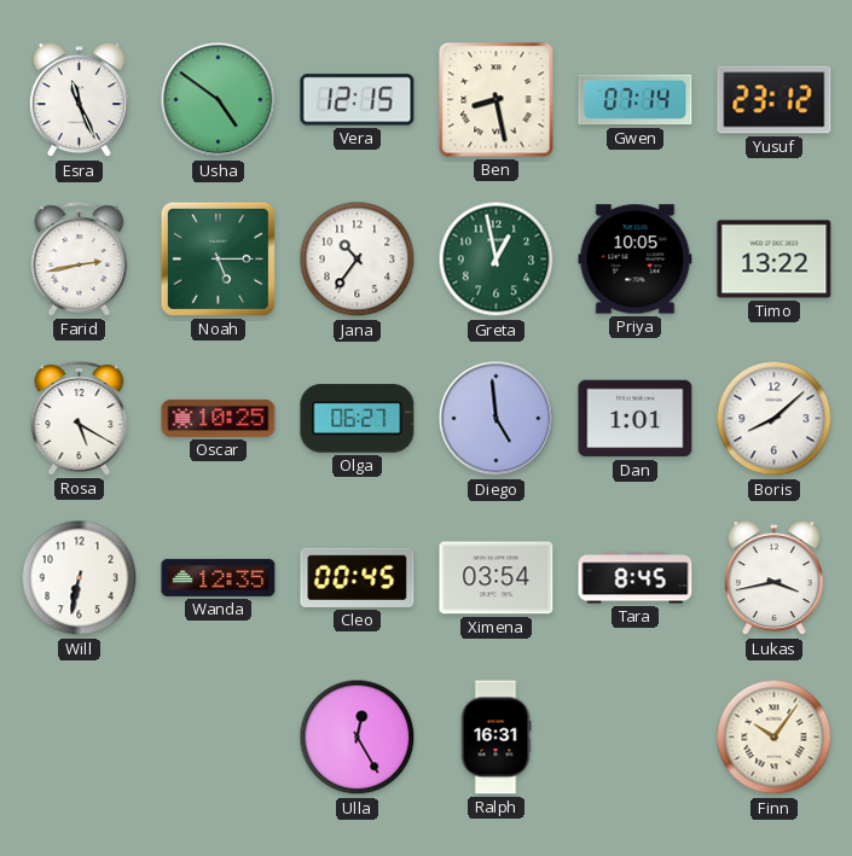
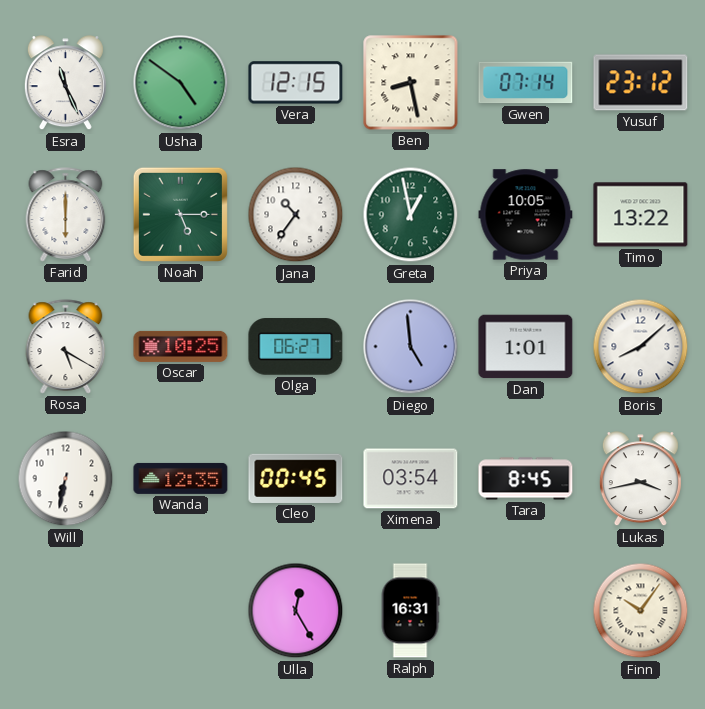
Farid: 2:43 -> 6:00 (66, 215)
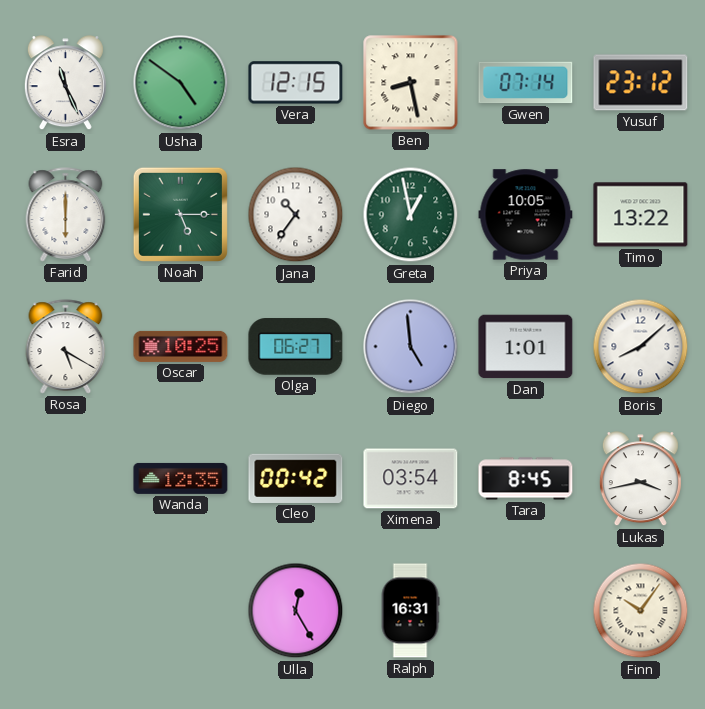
Will: 6:32 -> none (66, 479)
Cleo: 00:45 -> 00:42 (296, 478)
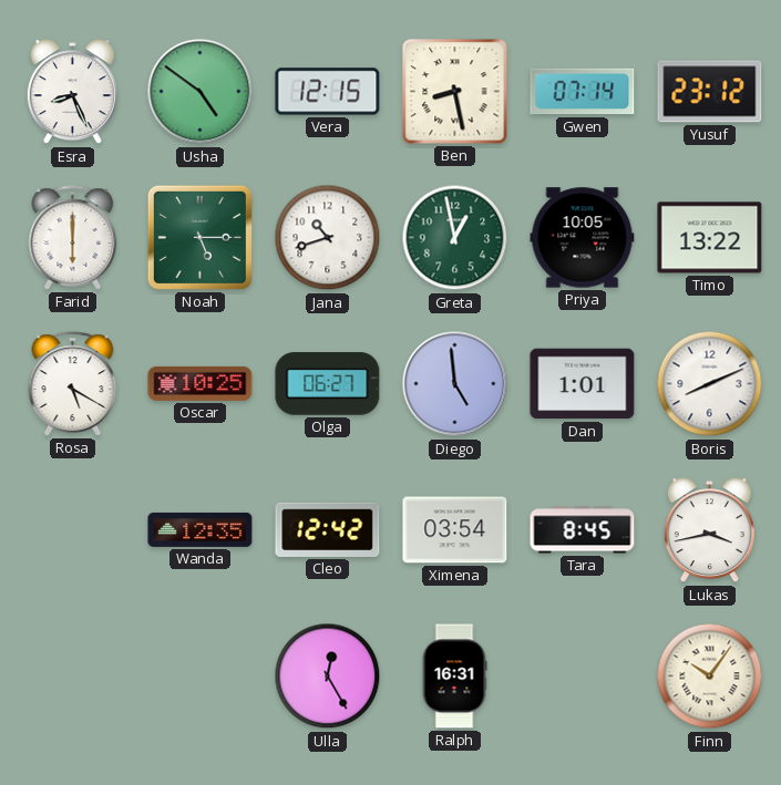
Esra: 11:26 -> 8:26 (72, 92)
Jana: 10:36 -> 10:42 (328, 238)
Boris: 8:08 -> 8:11 (710, 384)
Cleo: 00:42 -> 12:42 (328, 529)
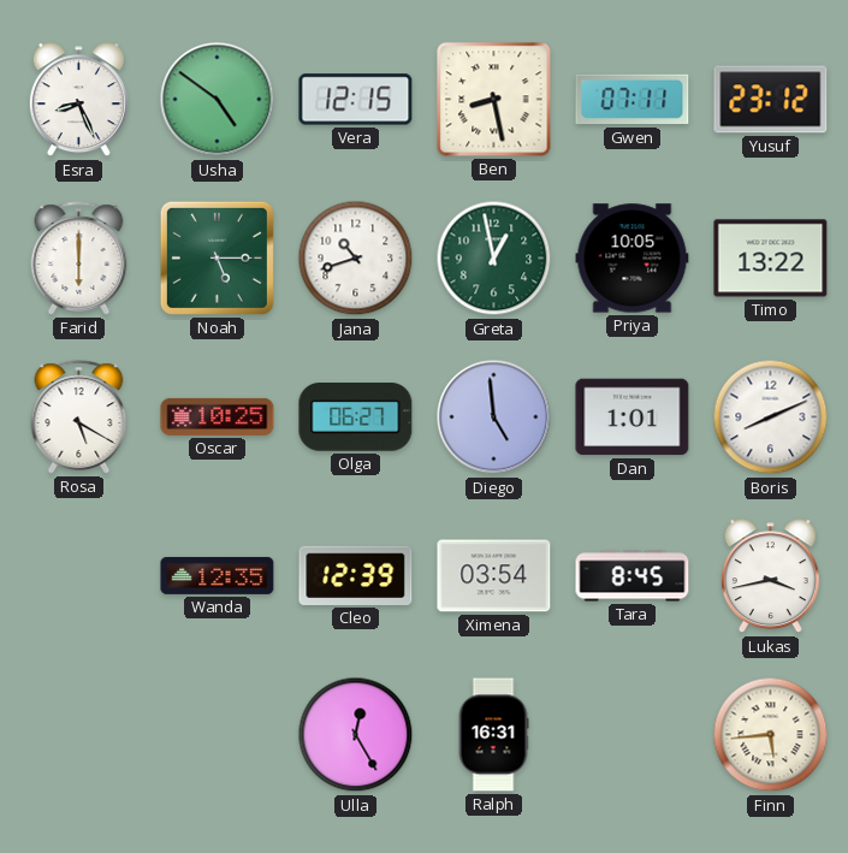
Gwen: 07:14 -> 07:11 (633, 100)
Cleo: 12:42 -> 12:39 (356, 575)
Finn: 10:06 -> 5:44 (771, 735)
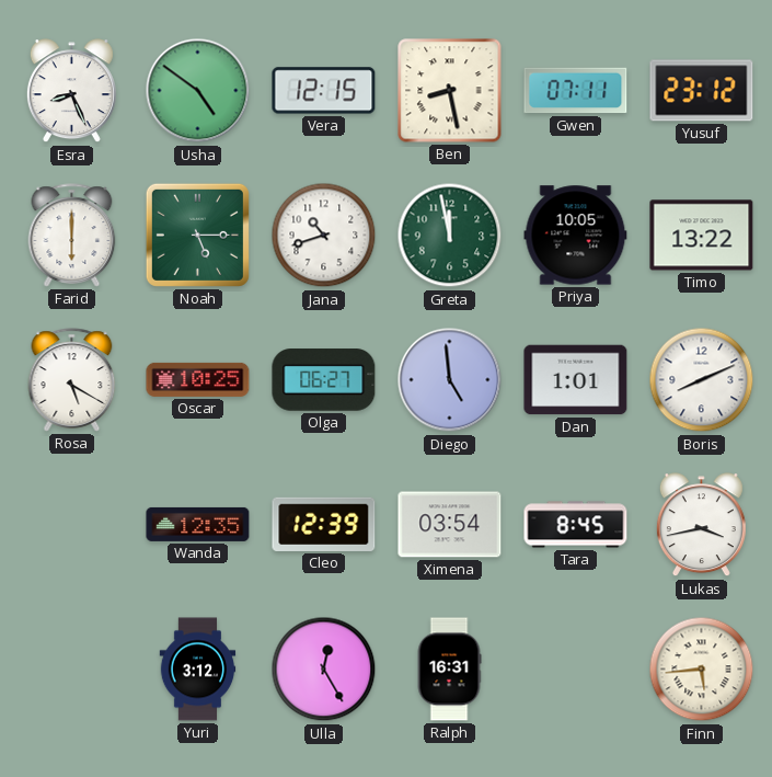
Greta: 12:58 -> 11:58 (450, 236)
Yuri: none -> 3:12 (198, 670)
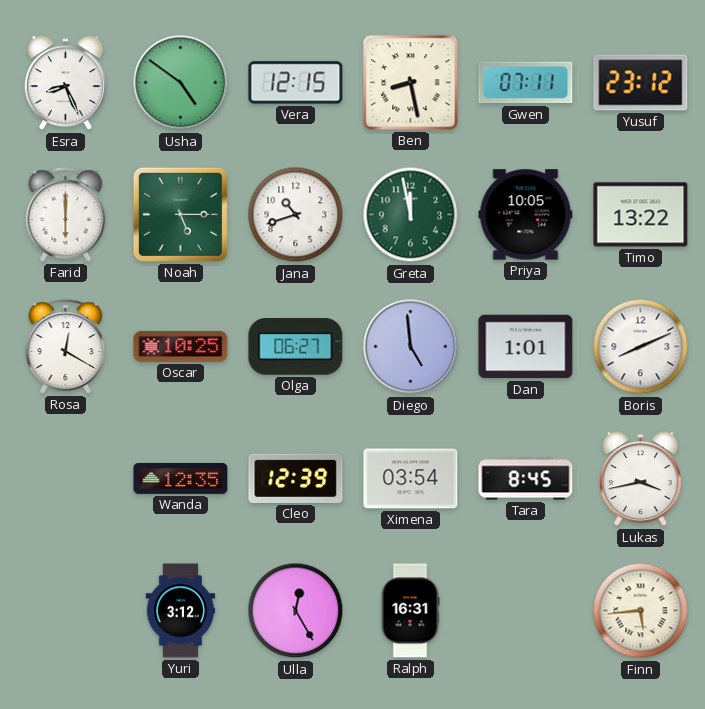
Rosa: 5:20 -> 12:20 (66, 347)
